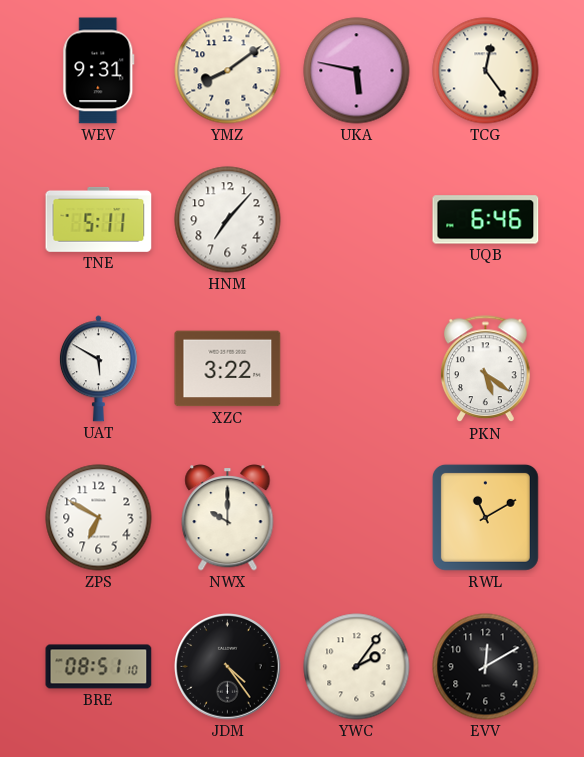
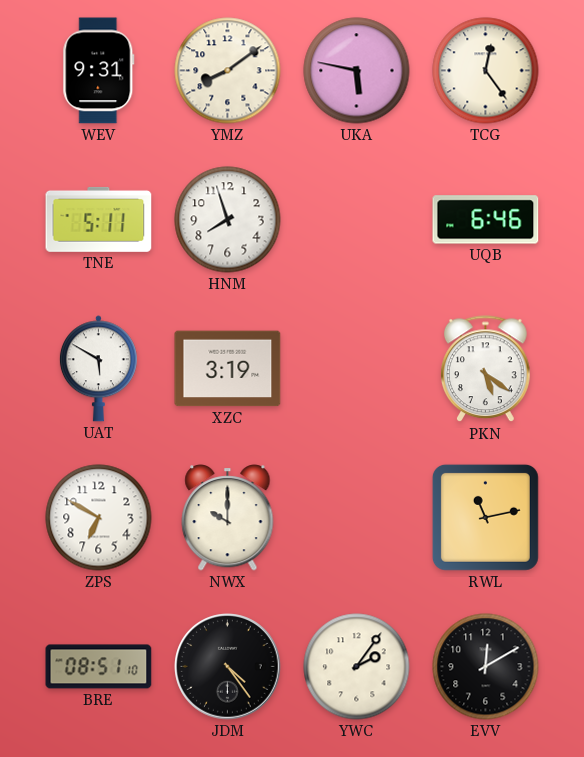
HNM: 7:07 -> 7:57 (228, 220)
XZC: 3:22 -> 3:19 (228, 369)
RWL: 11:10 -> 11:13 (485, 517)
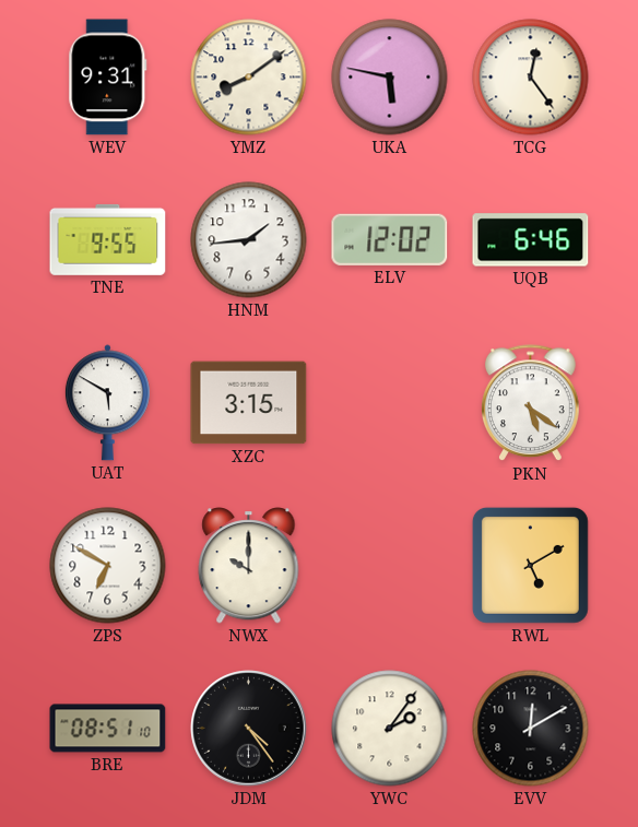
TNE: 5:11 -> 9:55 (108, 239)
HNM: 7:57 -> 1:44 (249, 240)
ELV: none -> 12:02 (390, 239)
XZC: 3:19 -> 3:15 (249, 403)
RWL: 11:13 -> 5:10 (530, 565)
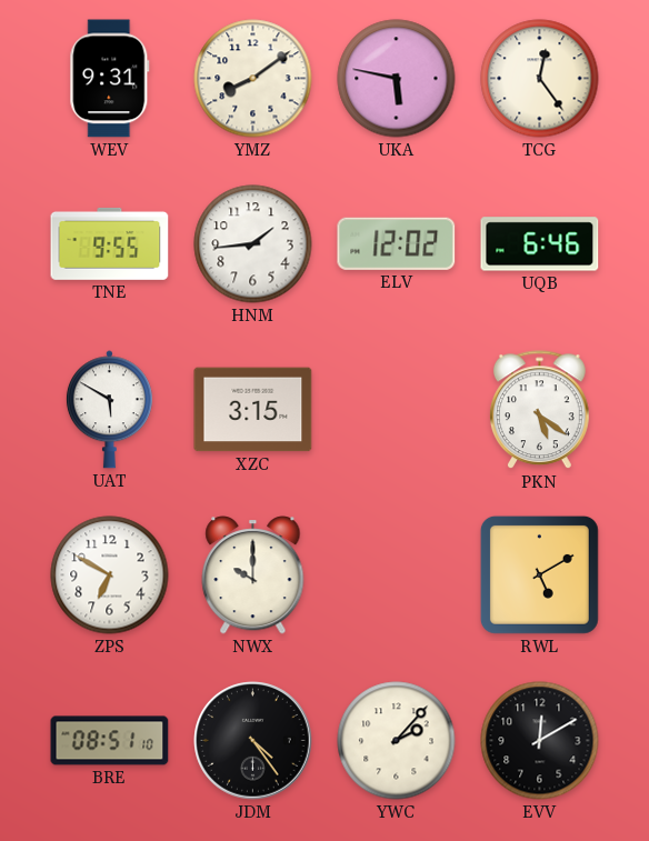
YWC: 2:06 -> 2:07 (397, 741)
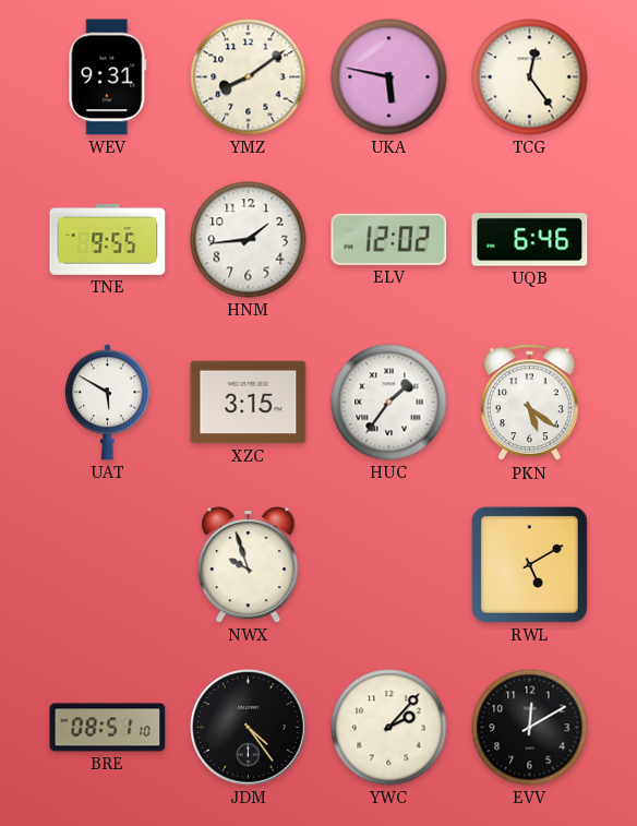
HUC: none -> 1:36 (389, 403)
ZPS: 6:50 -> none (110, 575)
NWX: 10:00 -> 9:57 (249, 565)
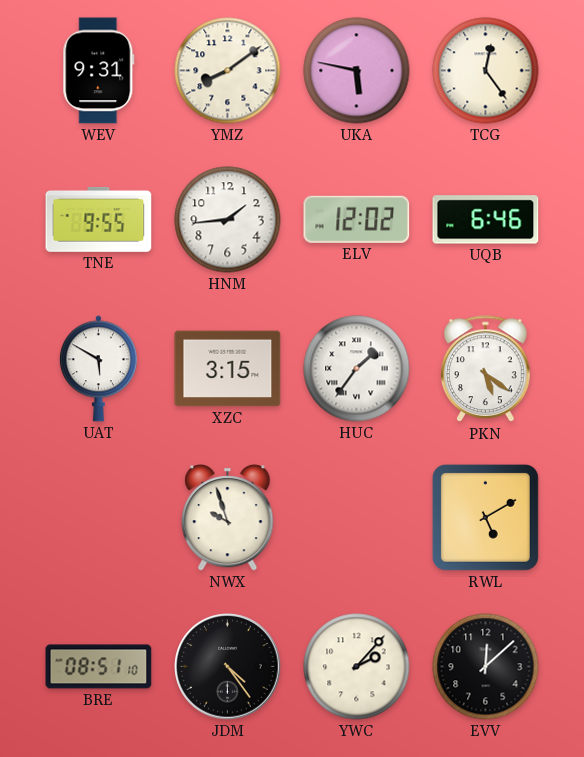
EVV: 12:10 -> 12:08 (486, 667)
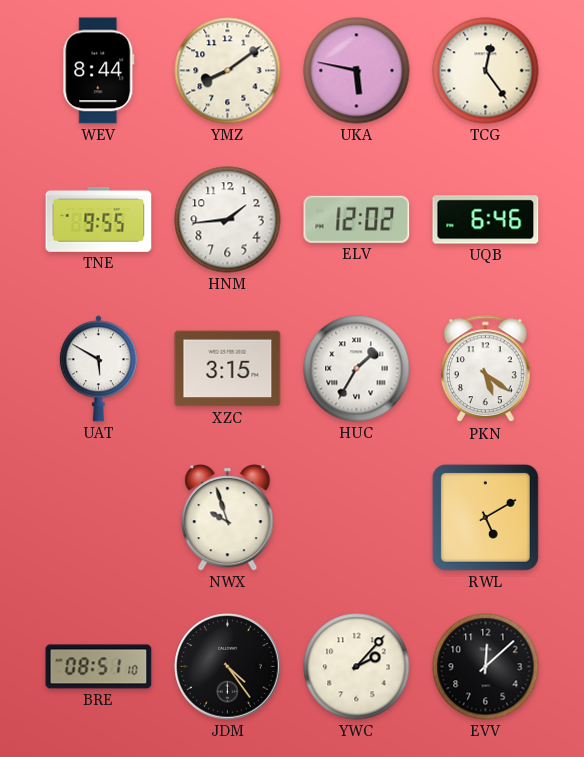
WEV: 9:31 -> 8:44 (99, 71)
HUC: 1:36 -> 1:35 (357, 369)
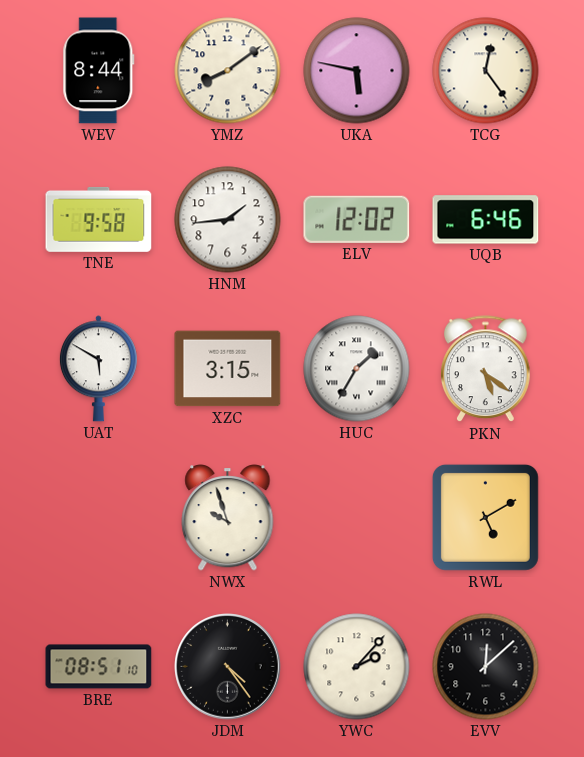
TNE: 9:55 -> 9:58 (99, 219)
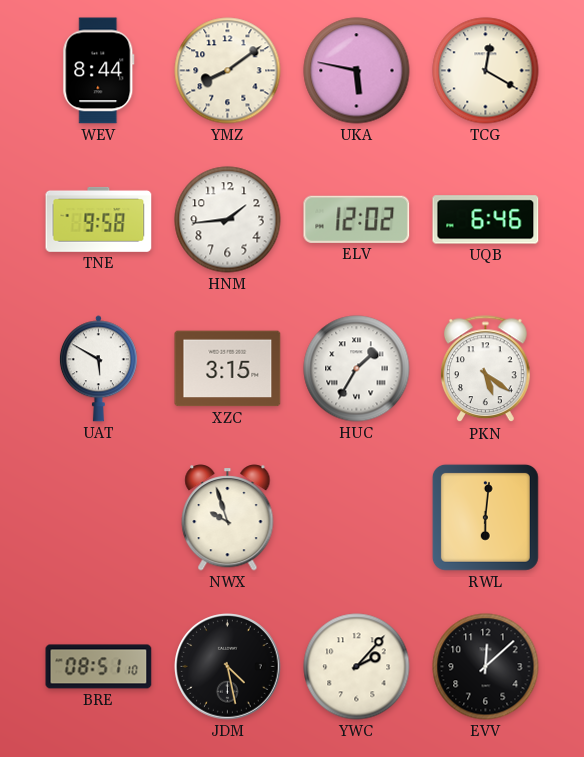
TCG: 12:24 -> 12:20 (486, 71)
RWL: 5:10 -> 6:01 (485, 517)
JDM: 4:24 -> 4:28 (228, 667)
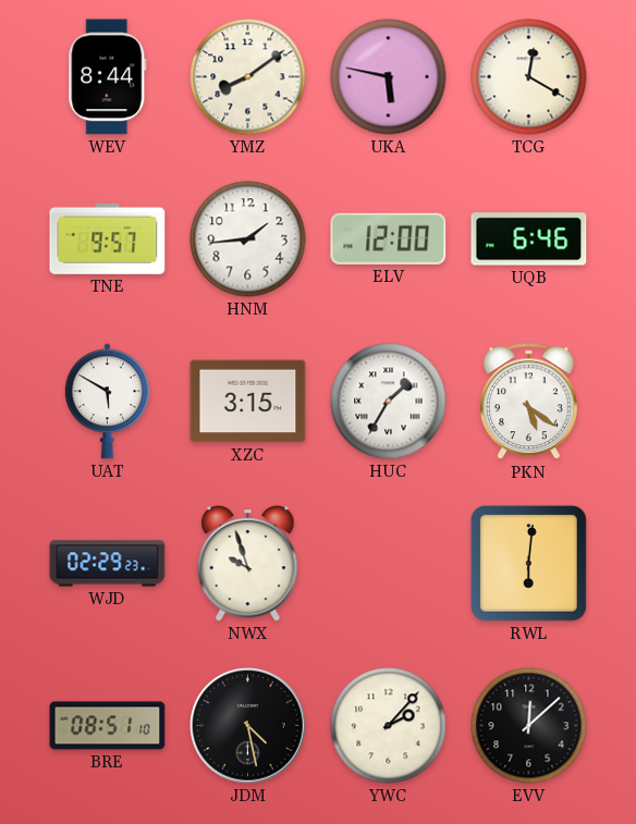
TNE: 9:58 -> 9:57 (108, 238)
ELV: 12:02 -> 12:00 (389, 238)
WJD: none -> 02:29 (108, 564)
